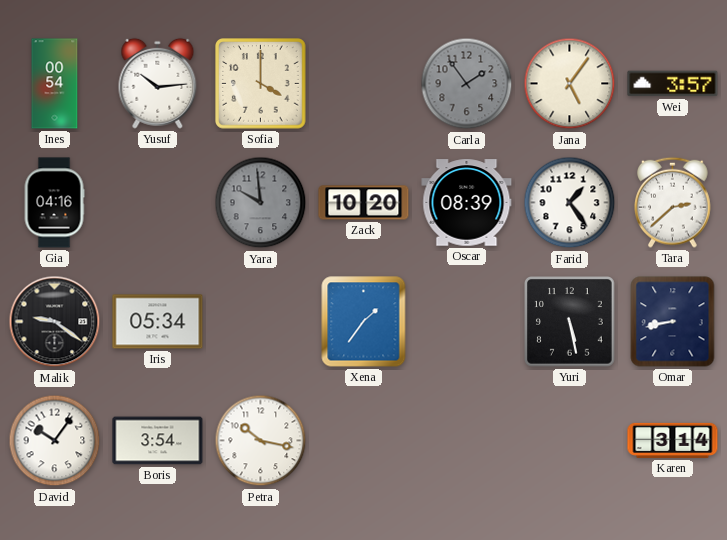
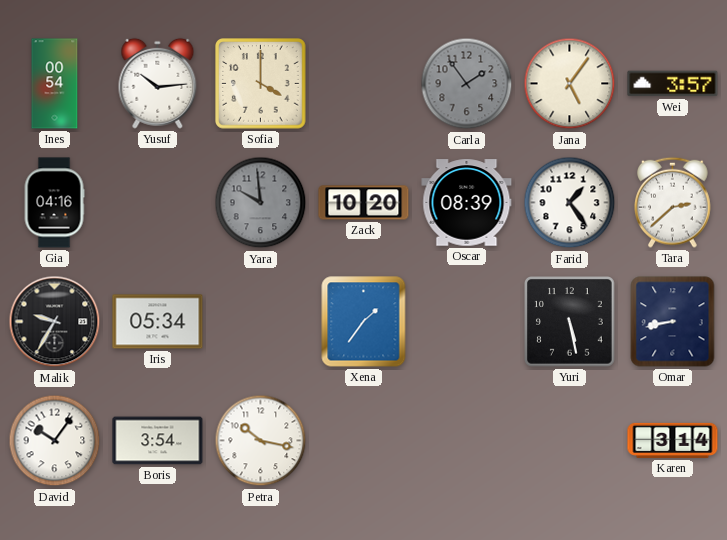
Malik: 9:21 -> 9:35 (55, 322)
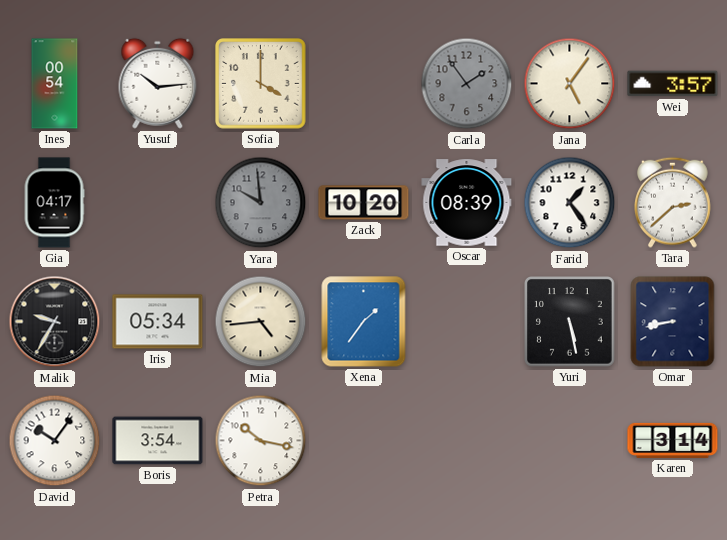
Gia: 04:16 -> 04:17 (54, 203)
Mia: none -> 4:44 (261, 322)
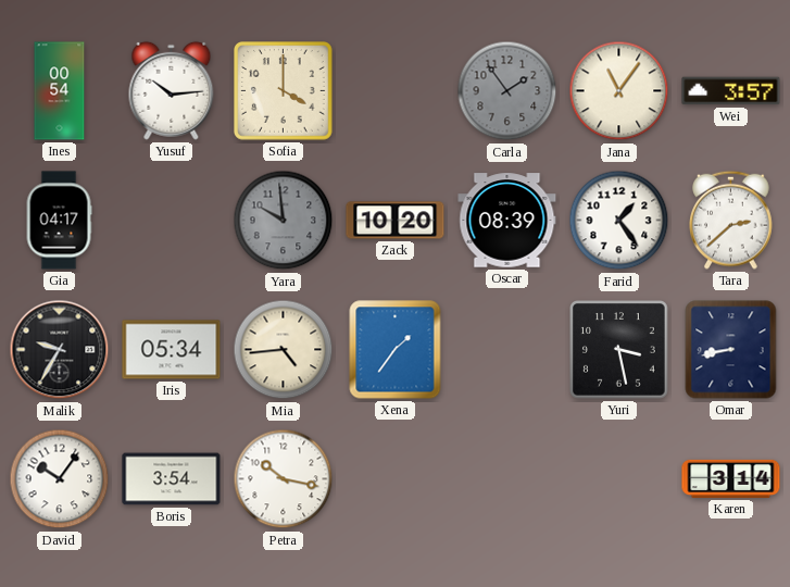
Jana: 5:06 -> 11:06 (619, 91)
Yuri: 5:28 -> 3:28 (619, 350)
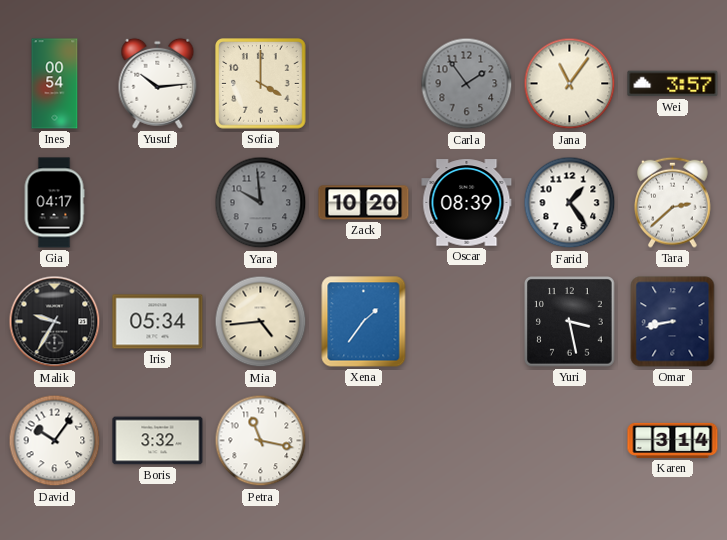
Boris: 3:54 -> 3:32 (158, 441)
Petra: 10:17 -> 11:17 (261, 441)
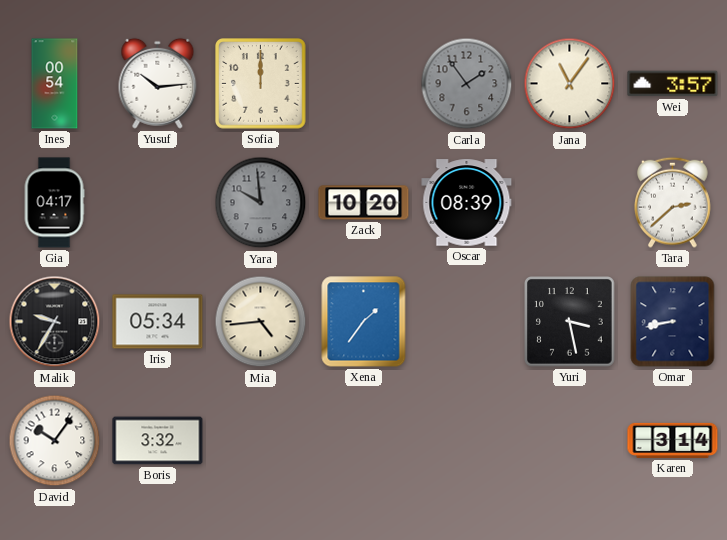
Sofia: 4:00 -> 12:00 (261, 84)
Farid: 1:24 -> none (570, 203)
Petra: 11:17 -> none (261, 441)
